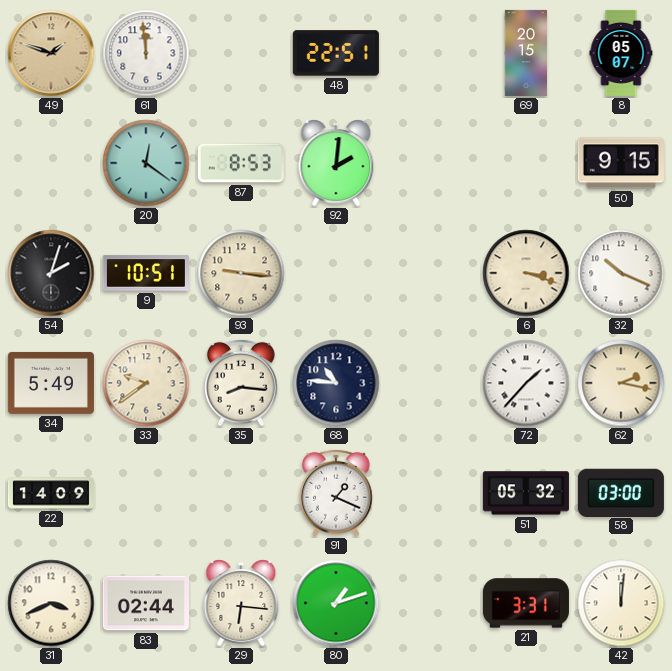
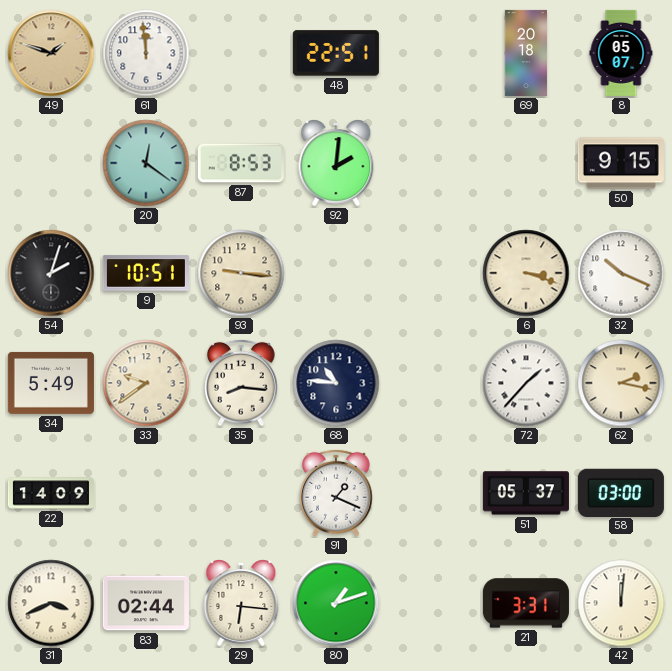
69: 20:15 -> 20:18 (526, 53)
51: 05:32 -> 05:37 (526, 493)
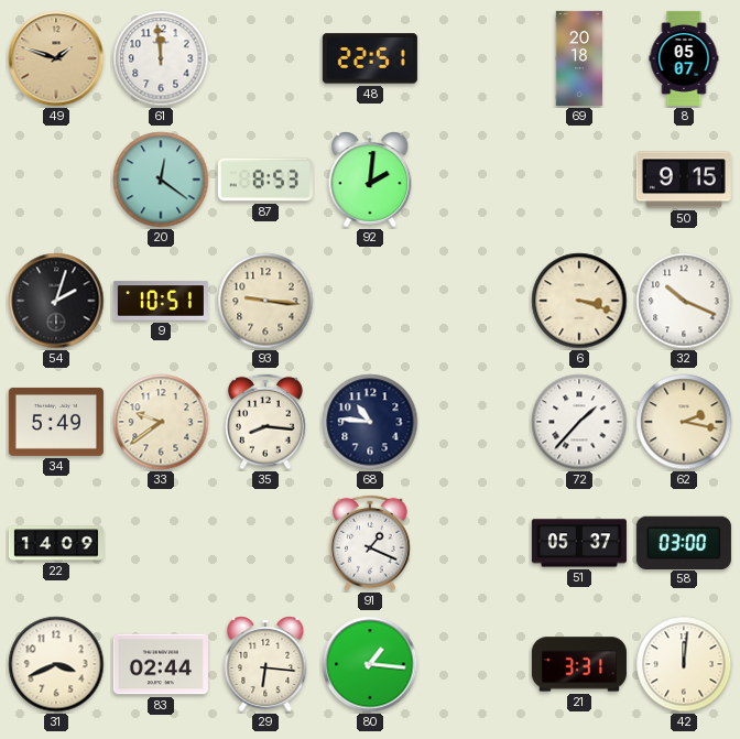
80: 1:12 -> 1:16 (370, 664)
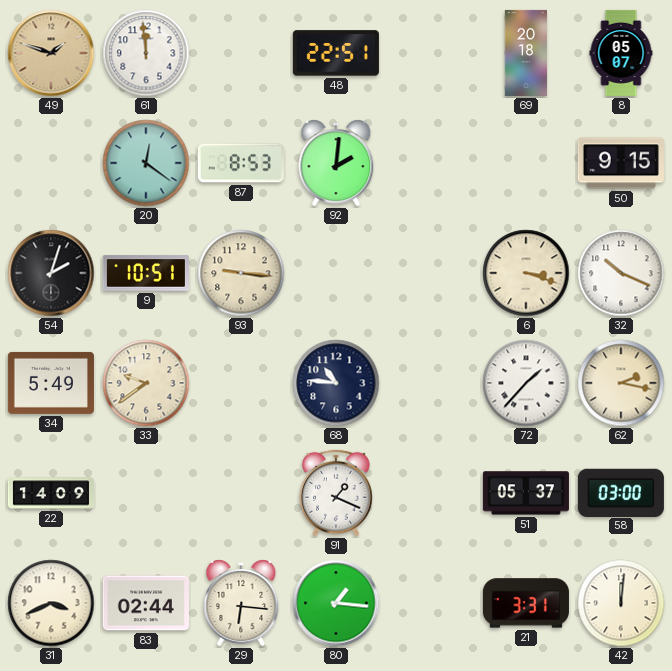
35: 8:16 -> none (265, 422)
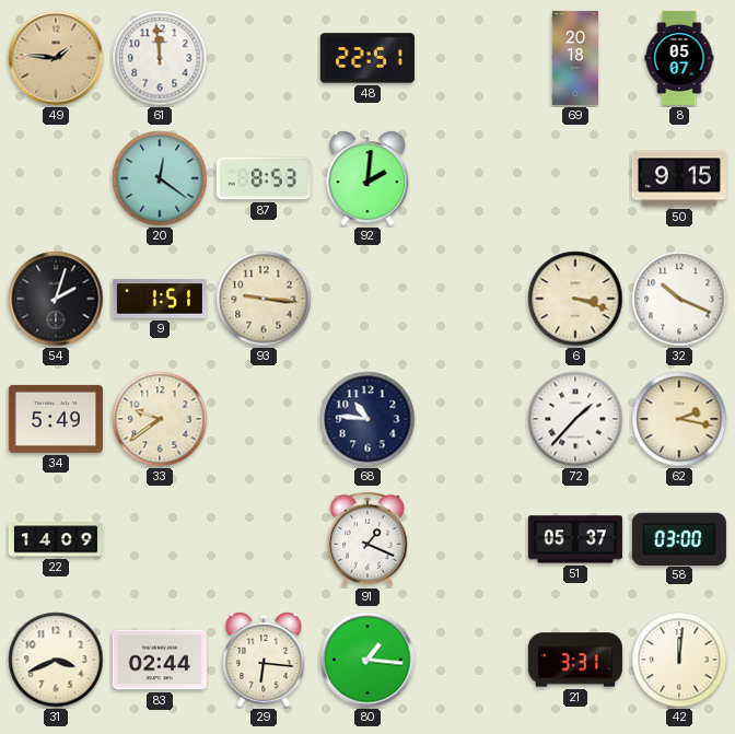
49: 1:48 -> 1:46 (56, 58)
9: 10:51 -> 1:51 (160, 299)
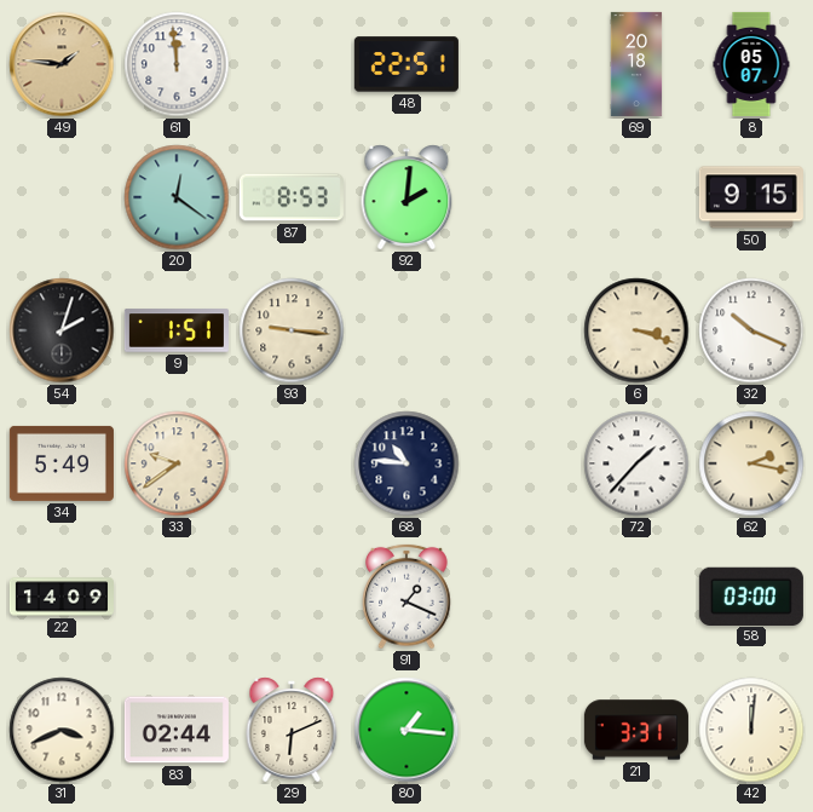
51: 05:37 -> none (575, 539)
29: 6:16 -> 6:11 (292, 730)
